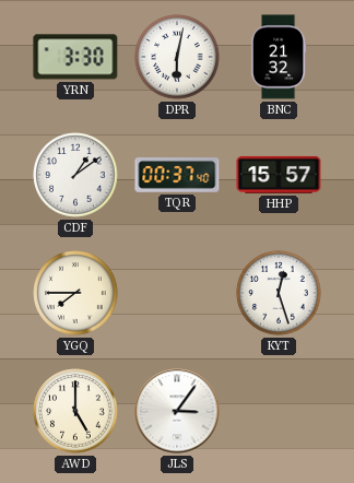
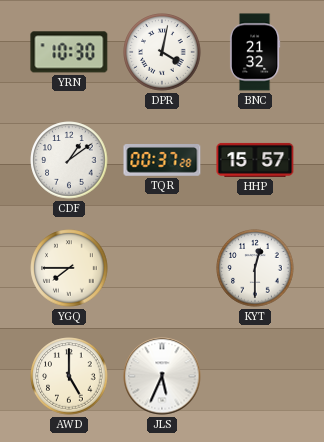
YRN: 3:30 -> 10:30 (69, 52)
DPR: 6:02 -> 4:02 (162, 52)
TQR: 00:37:40 -> 00:37:28 (162, 161)
KYT: 12:27 -> 12:30 (255, 268)
JLS: 3:06 -> 5:34 (162, 376)
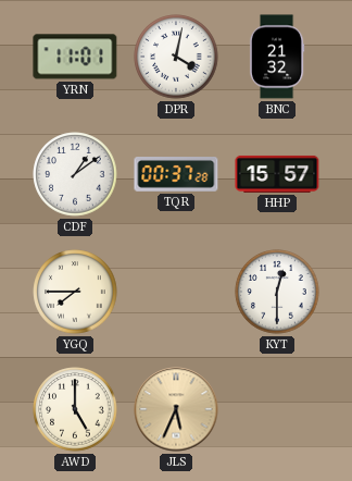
YRN: 10:30 -> 11:01 (75, 57)
JLS dial: white -> champagne (176, 409)
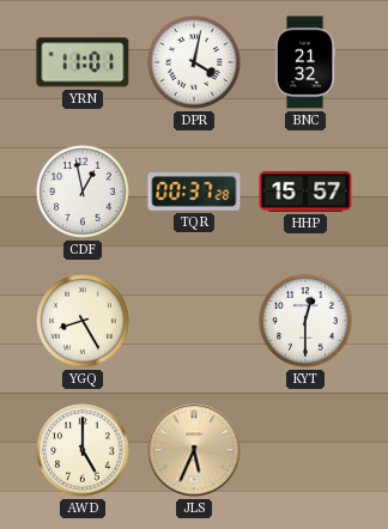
CDF: 1:09 -> 12:58 (83, 191)
YGQ: 7:45 -> 8:25 (83, 321)
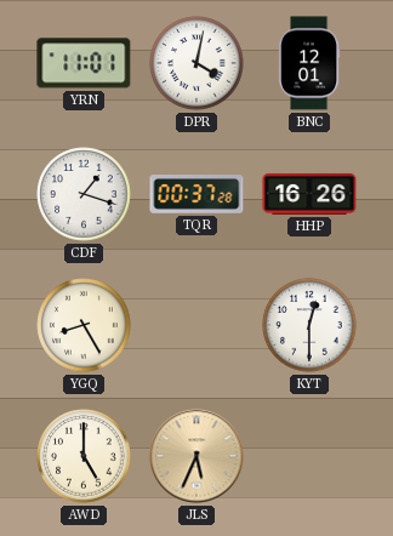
BNC: 21:32 -> 12:01 (309, 63)
CDF: 12:58 -> 1:18 (84, 194)
HHP: 15:57 -> 16:26 (309, 194)
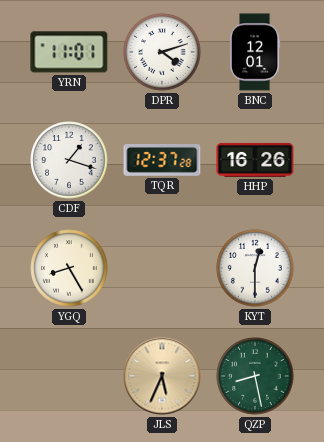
DPR: 4:02 -> 4:12 (162, 52)
TQR: 00:37 -> 12:37 (162, 161)
AWD: 5:00 -> none (84, 456)
QZP: none -> 8:28 (255, 376)
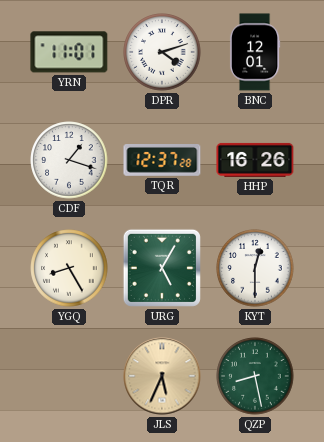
URG: none -> 5:05 (162, 268)
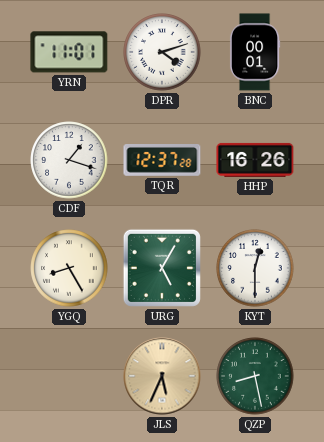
BNC: 12:01 -> 00:01 (255, 52)
